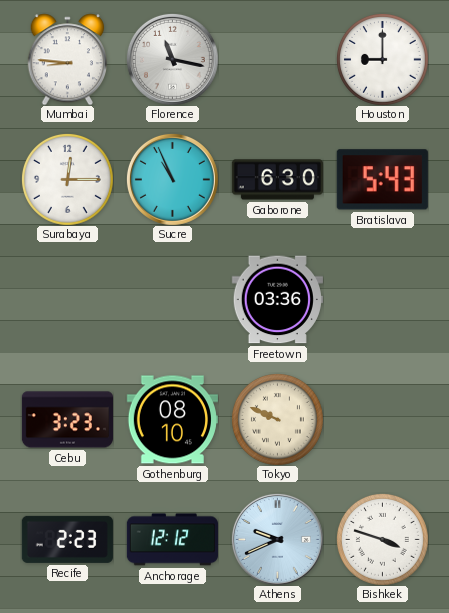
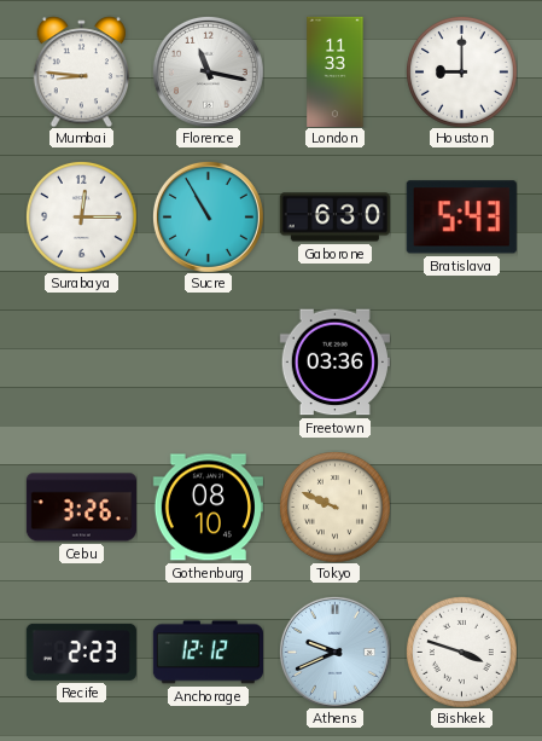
London: none -> 11:33 (336, 71)
Sucre: 10:56 -> 10:55 (208, 216)
Cebu: 3:23 -> 3:26 (81, 508)
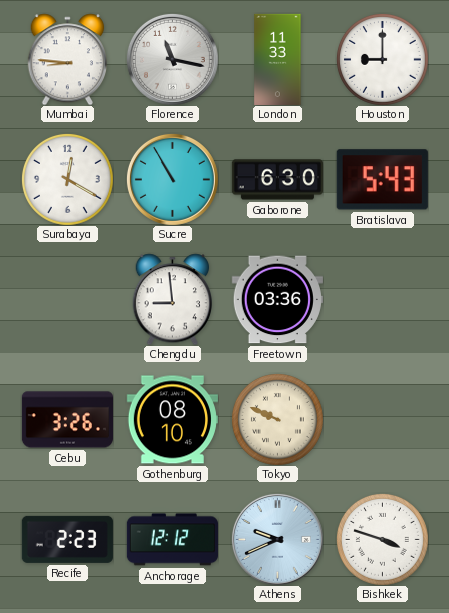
Surabaya: 12:15 -> 12:20 (67, 179)
Chengdu: none -> 8:59 (172, 299)
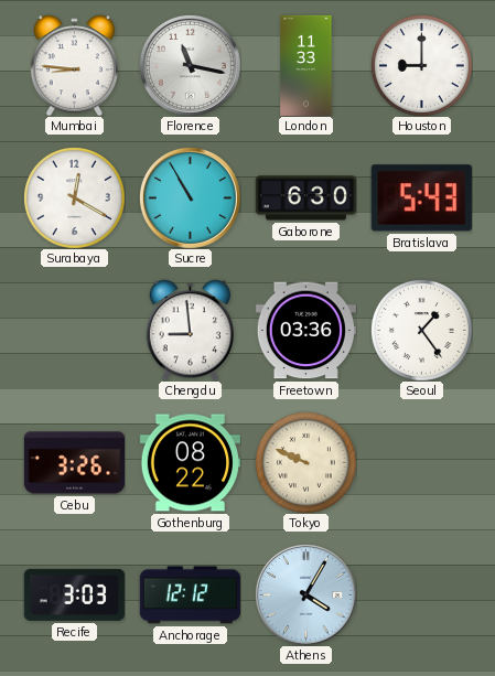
Seoul: none -> 1:24 (421, 330)
Gothenburg: 08:10 -> 08:22 (190, 463)
Recife: 2:23 -> 3:03 (74, 594)
Athens: 9:41 -> 4:05 (305, 594)
Bishkek: 3:48 -> none (382, 539)
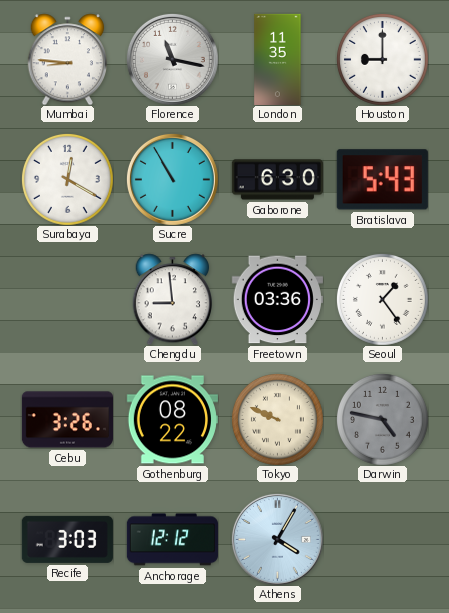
London: 11:33 -> 11:35 (278, 59)
Darwin: none -> 4:47 (382, 419)
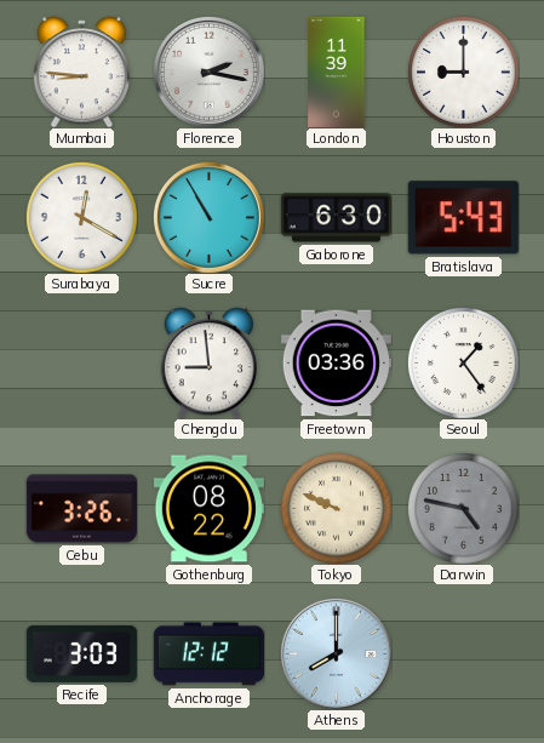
Florence: 11:17 -> 2:17 (208, 72)
London: 11:35 -> 11:39 (337, 72)
Athens: 4:05 -> 8:00 (336, 653)
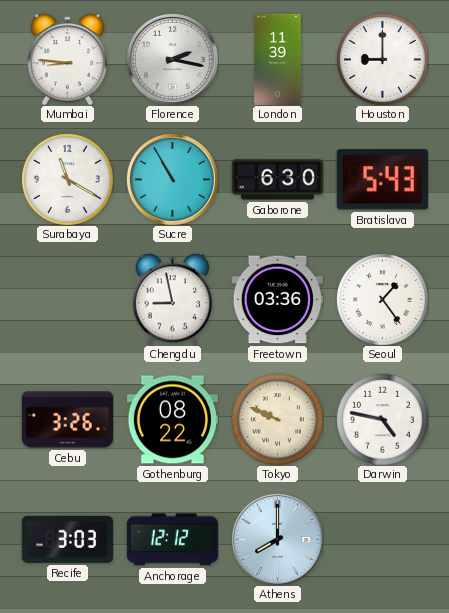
Surabaya: 12:20 -> 11:20 (67, 179)
Chengdu: 8:59 -> 8:58 (172, 299)
Darwin dial: grey -> white (382, 419)
